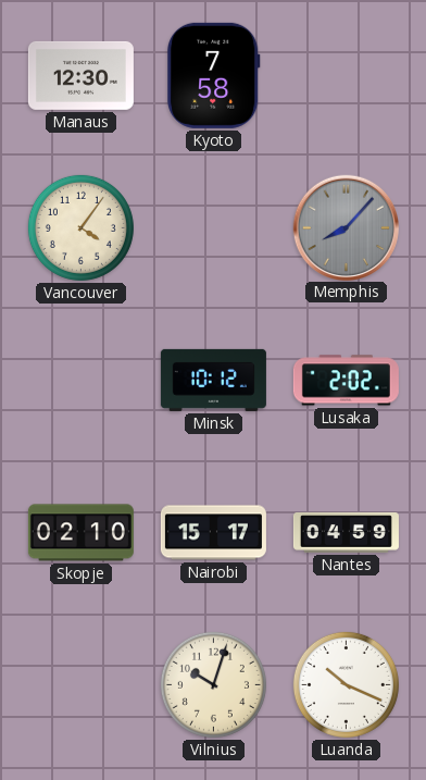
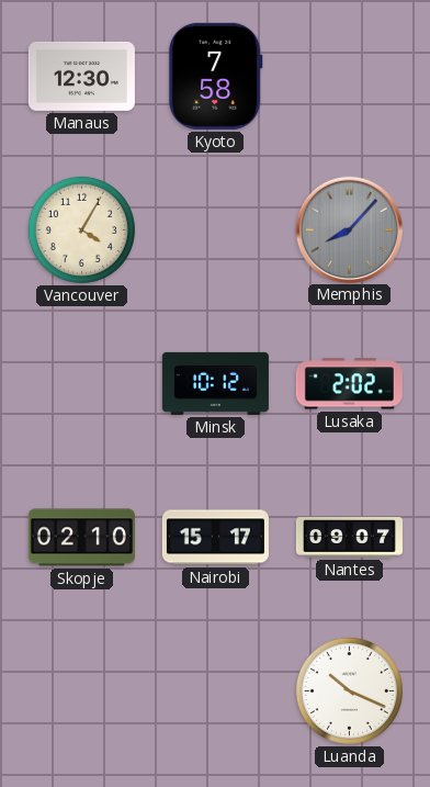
Vancouver: 4:06 -> 4:05 (81, 229)
Nantes: 04:59 -> 09:07 (349, 538)
Vilnius: 10:03 -> none (213, 684)
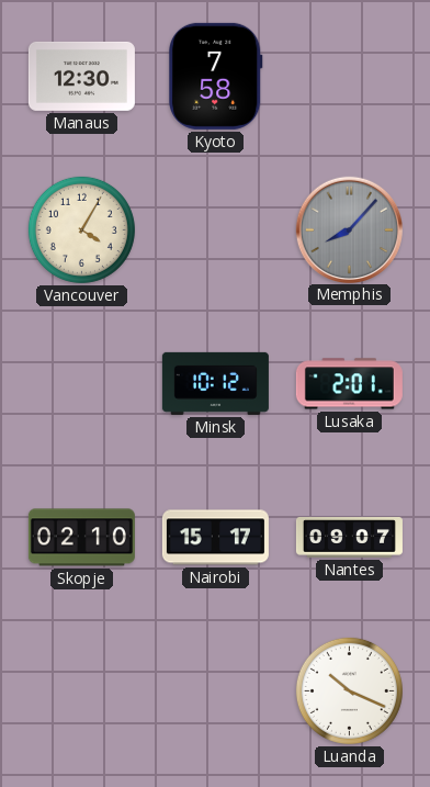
Lusaka: 2:02 -> 2:01 (349, 384)
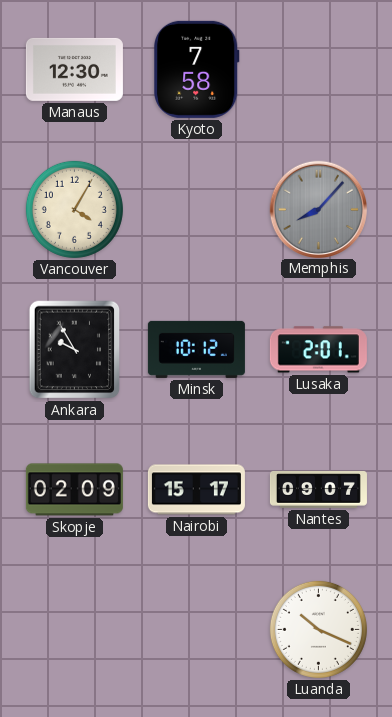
Ankara: none -> 9:55 (75, 350)
Skopje: 02:10 -> 02:09 (74, 490)
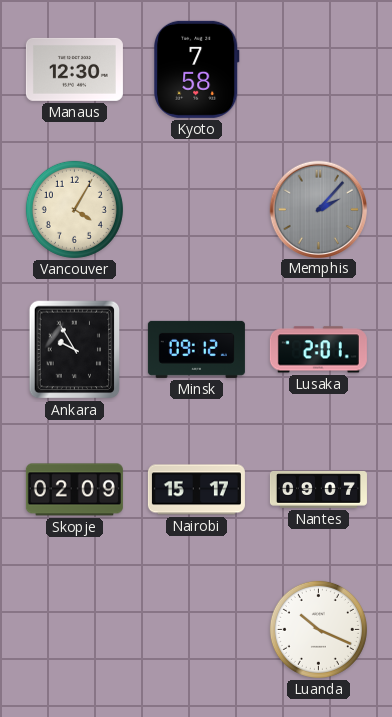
Memphis: 8:07 -> 2:07 (318, 209)
Minsk: 10:12 -> 09:12 (196, 349)
